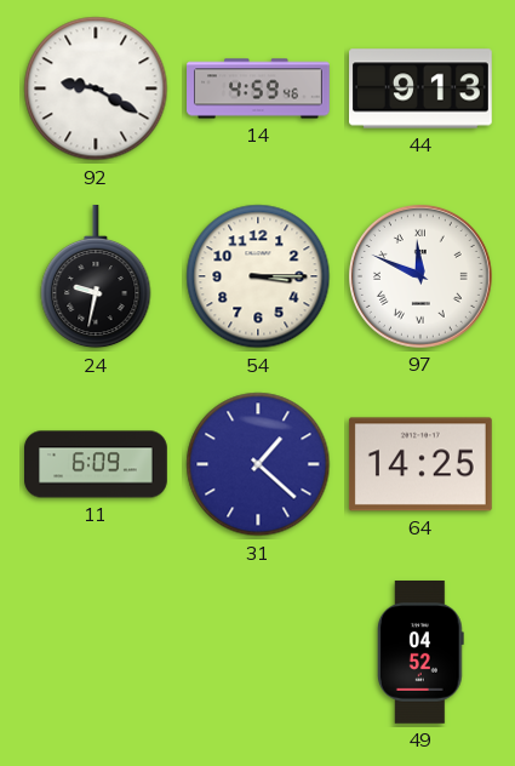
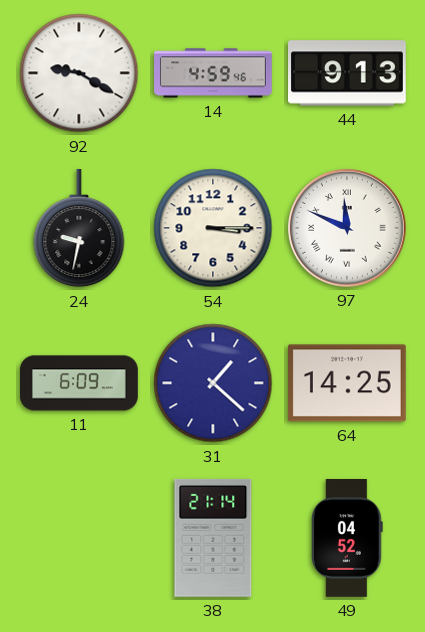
38: none -> 21:14 (213, 538)
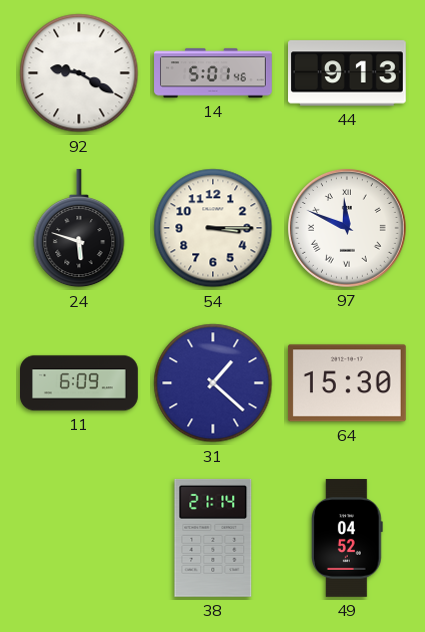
14: 4:59 -> 5:01 (213, 73)
24: 9:32 -> 5:48 (79, 228)
64: 14:25 -> 15:30 (347, 383)
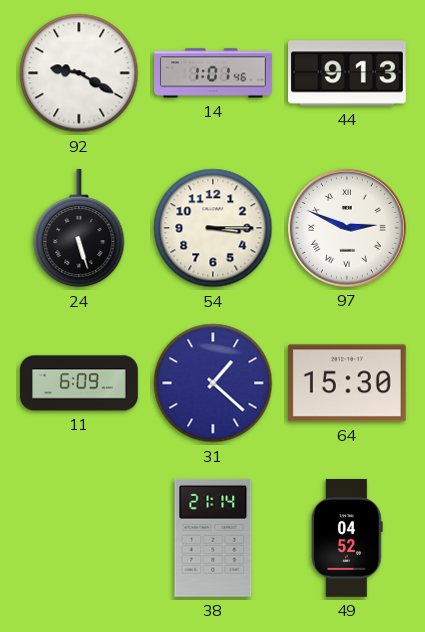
14: 5:01 -> 1:01 (213, 73)
24: 5:48 -> 5:27 (79, 228)
97: 11:49 -> 2:49 (347, 228)
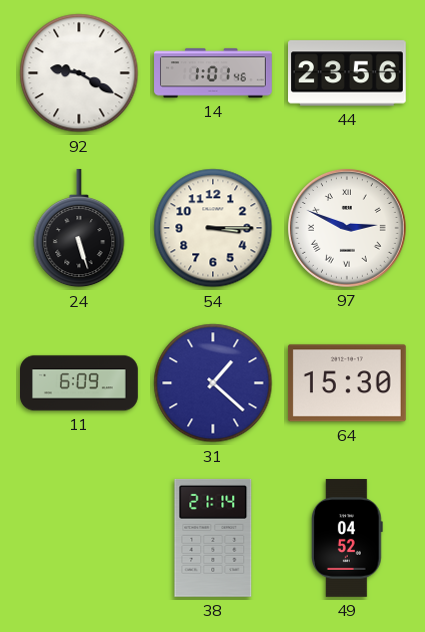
44: 9:13 -> 23:56 (348, 73)
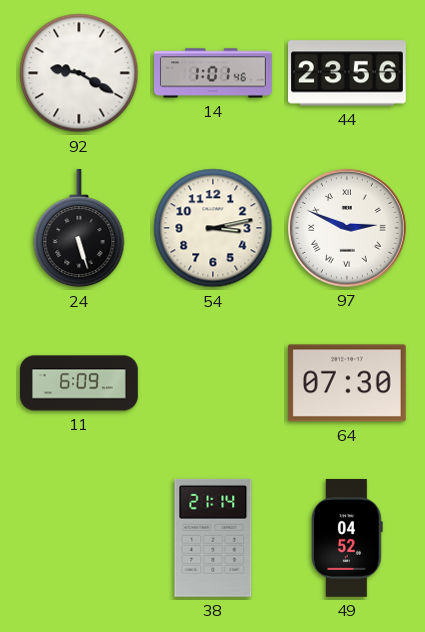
54: 3:15 -> 3:13 (213, 228)
31: 1:22 -> none (213, 383)
64: 15:30 -> 07:30 (347, 383)
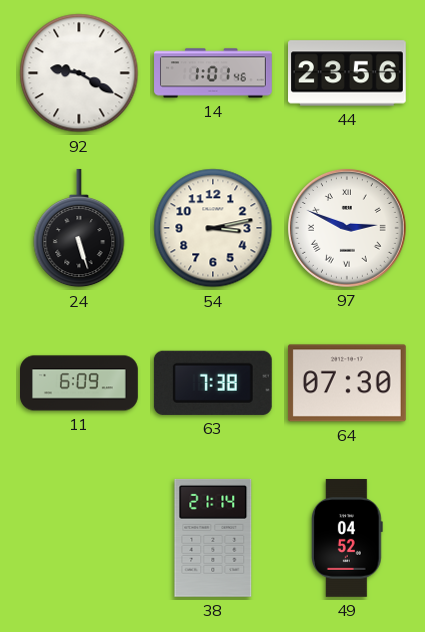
63: none -> 7:38 (213, 383)
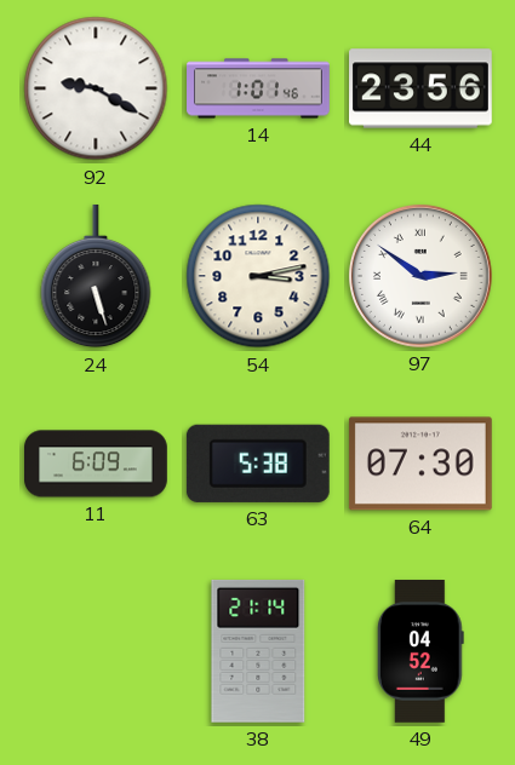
97: 2:49 -> 2:51 (420, 276)
63: 7:38 -> 5:38 (258, 464)
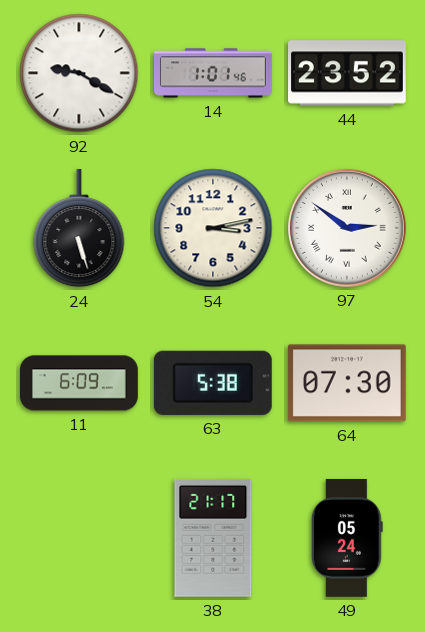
44: 23:56 -> 23:52 (348, 73)
38: 21:14 -> 21:17 (213, 538)
49: 04:52 -> 05:24 (347, 539)
